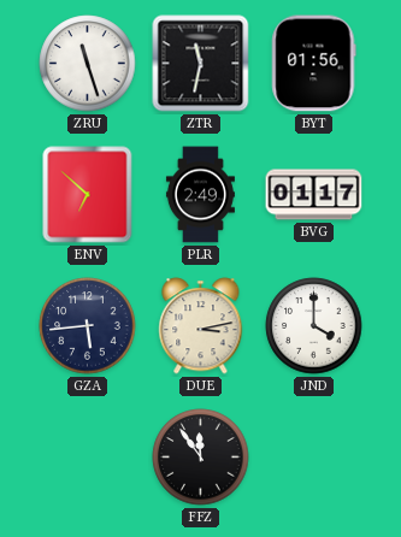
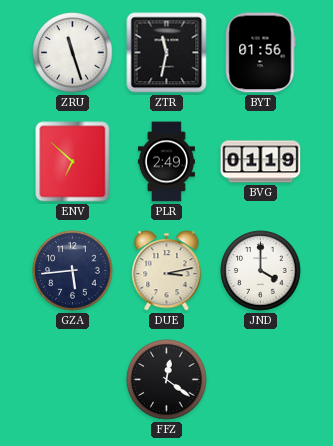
BVG: 01:17 -> 01:19 (261, 162)
FFZ: 11:54 -> 12:21 (167, 380)
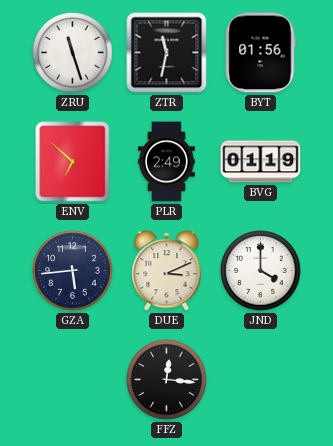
DUE: 3:13 -> 3:11 (167, 271)
FFZ: 12:21 -> 12:16 (167, 380)
